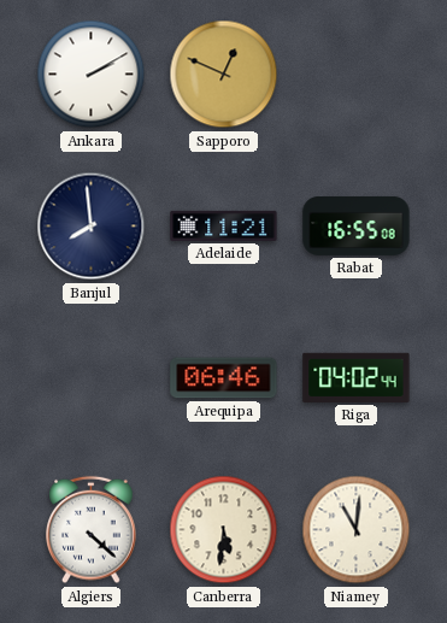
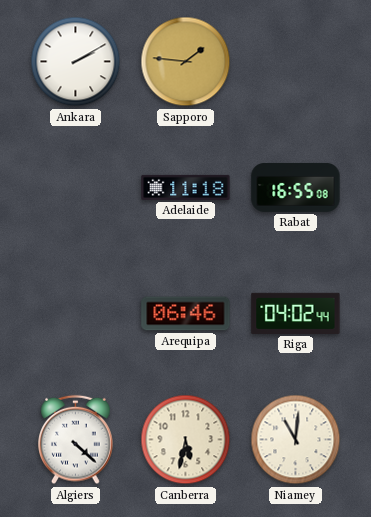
Sapporo: 12:49 -> 1:46 (186, 62)
Banjul: 7:59 -> none (92, 227)
Adelaide: 11:21 -> 11:18 (186, 187)
Canberra: 5:31 -> 5:32 (186, 440)
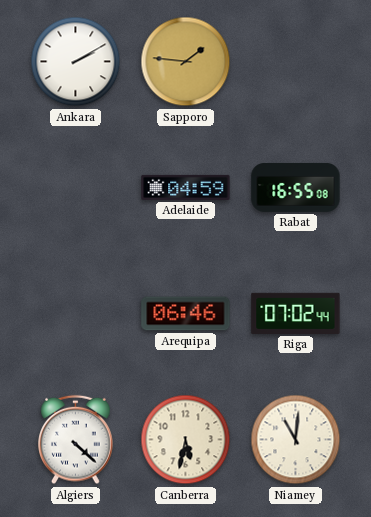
Adelaide: 11:18 -> 04:59 (186, 187)
Riga: 04:02 -> 07:02 (296, 313)
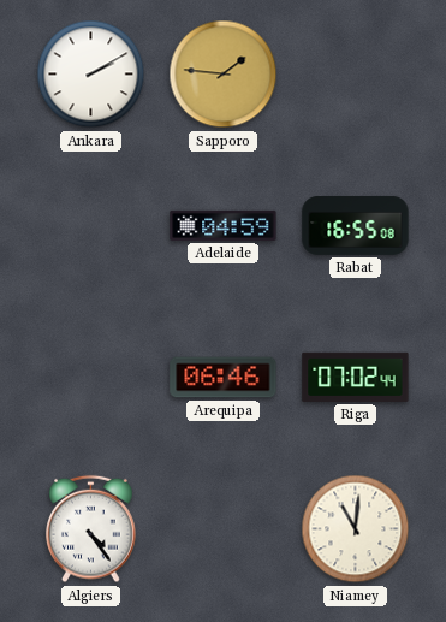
Algiers: 4:22 -> 4:24 (91, 529)
Canberra: 5:32 -> none (186, 440)
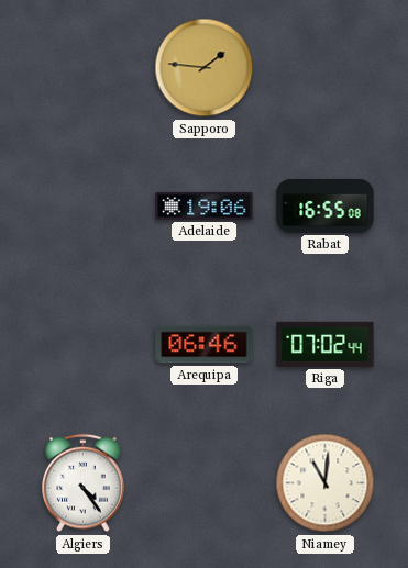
Ankara: 2:10 -> none (91, 75)
Adelaide: 04:59 -> 19:06 (205, 205)
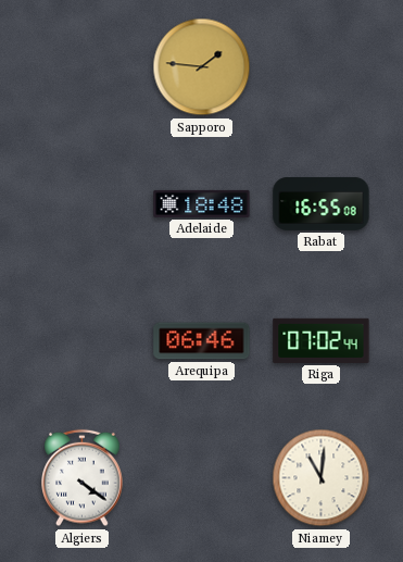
Adelaide: 19:06 -> 18:48 (202, 203)
Algiers: 4:24 -> 4:21 (83, 478)
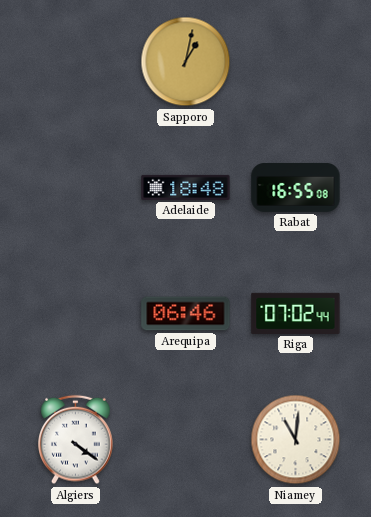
Sapporo: 1:46 -> 1:02 (186, 62)
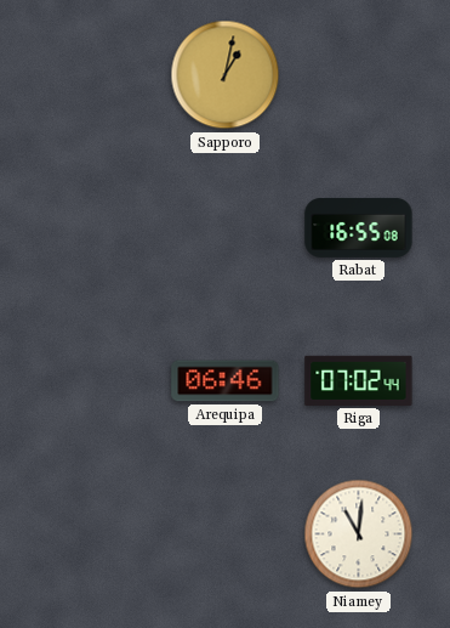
Adelaide: 18:48 -> none (186, 187)
Algiers: 4:21 -> none (76, 440)
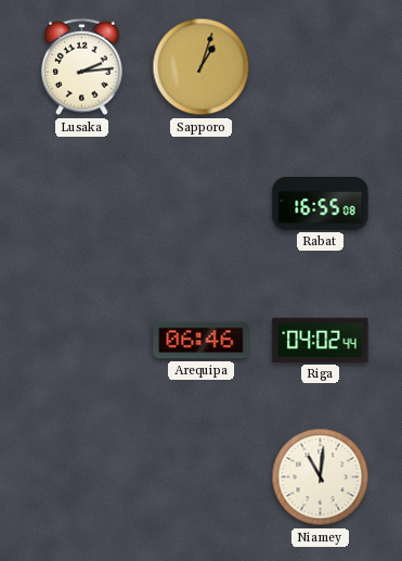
Lusaka: none -> 2:14 (82, 67)
Sapporo: 1:02 -> 1:03 (202, 67)
Riga: 07:02 -> 04:02 (321, 340)
